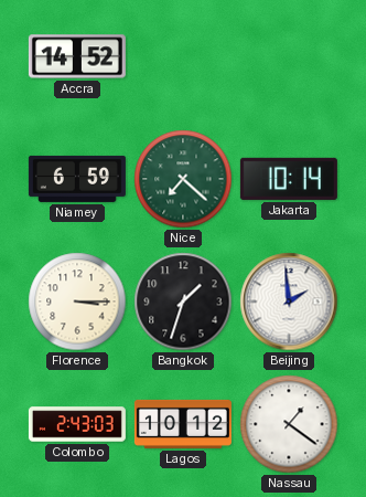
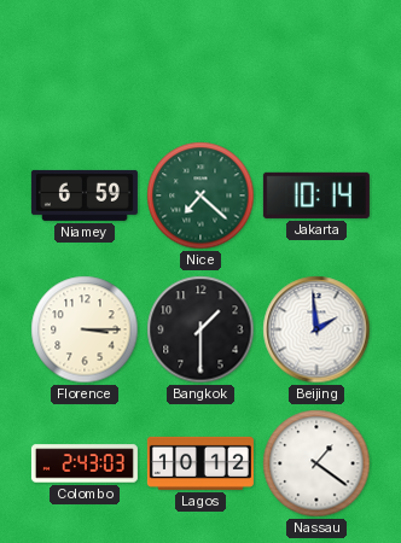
Accra: 14:52 -> none (77, 56)
Bangkok: 1:33 -> 1:30 (200, 329)
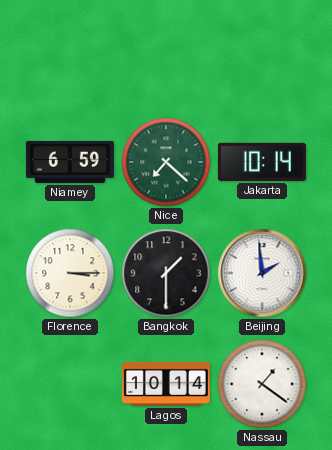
Colombo: 2:43 -> none (85, 463)
Lagos: 10:12 -> 10:14 (166, 384)
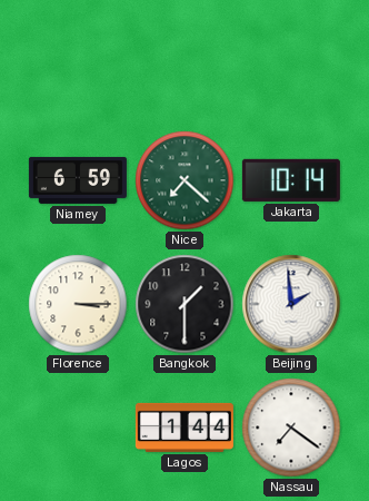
Lagos: 10:14 -> 1:44 (184, 428)
Nassau: 1:21 -> 7:21 (291, 428)
